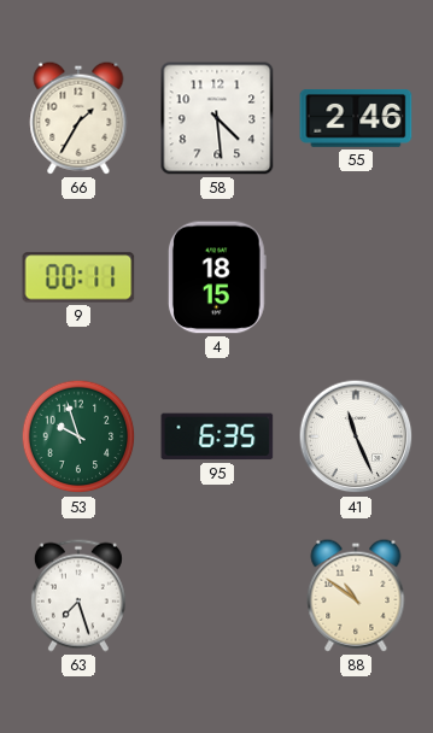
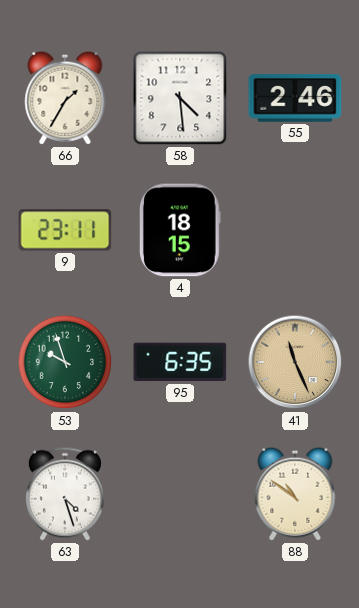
9: 00:11 -> 23:11 (65, 230)
41 dial: white -> champagne (295, 362)
63: 7:27 -> 4:27 (65, 494)
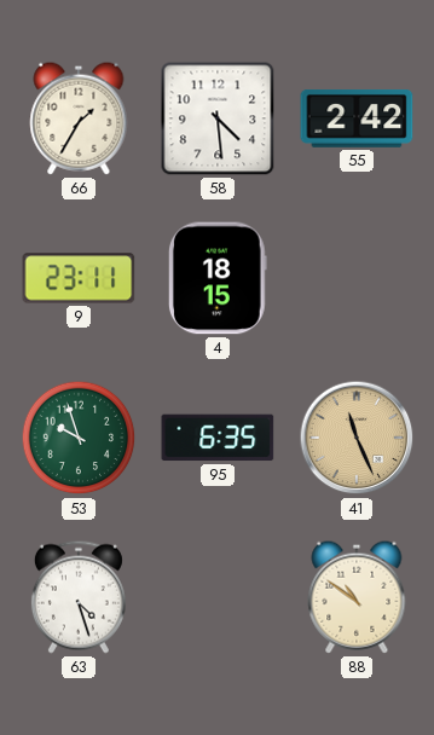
55: 2:46 -> 2:42 (357, 120)
